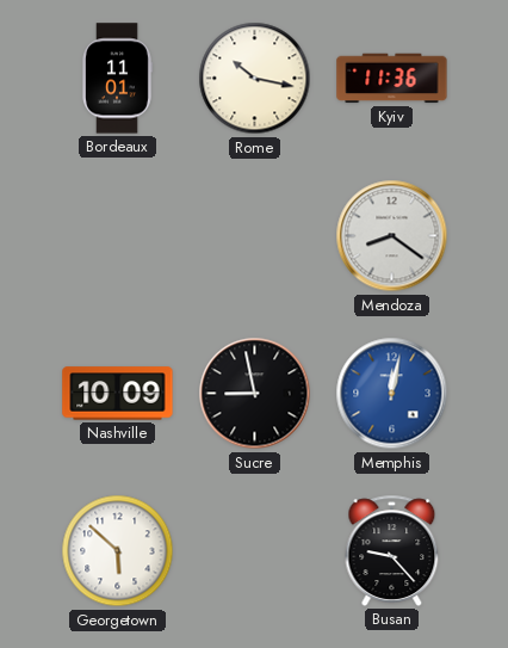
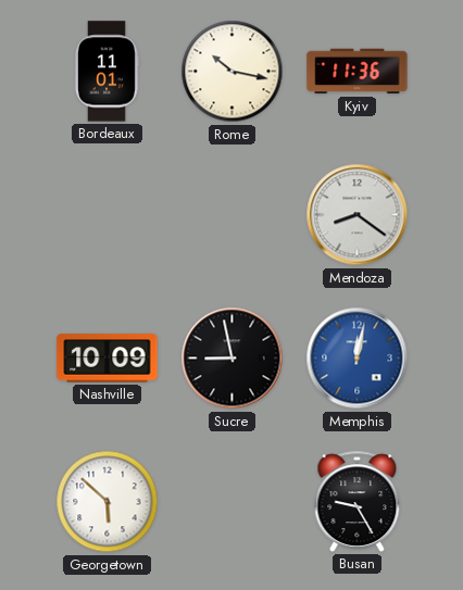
Busan: 9:23 -> 9:25 (358, 501)
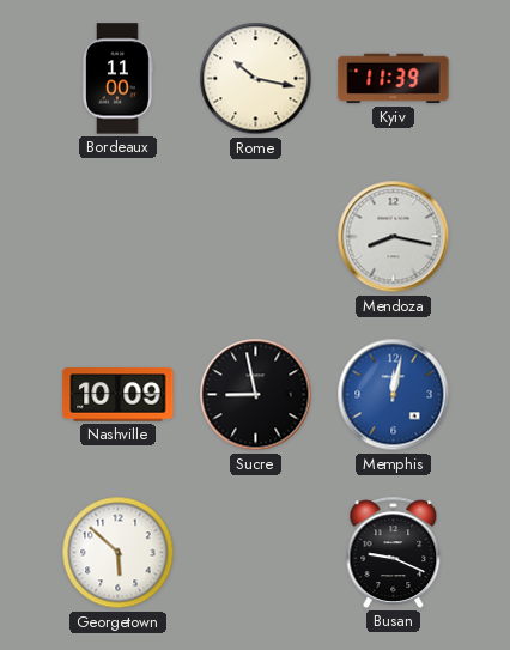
Bordeaux: 11:01 -> 11:00 (119, 79)
Kyiv: 11:36 -> 11:39 (394, 79)
Mendoza: 8:21 -> 8:17 (394, 237)
Busan: 9:25 -> 9:19 (394, 552)
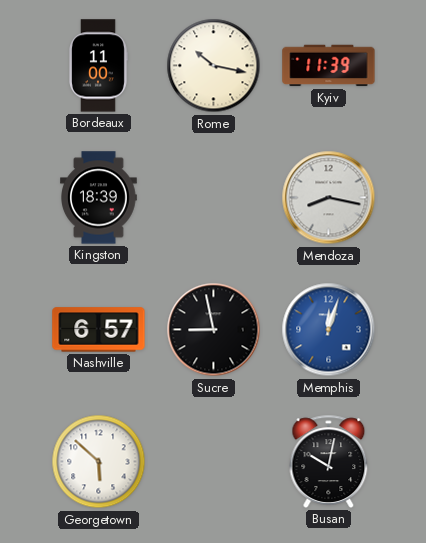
Kingston: none -> 18:39 (99, 198)
Nashville: 10:09 -> 6:57 (99, 330)
Memphis: 12:02 -> 12:03 (329, 330)
Busan: 9:19 -> 10:02 (329, 461)
